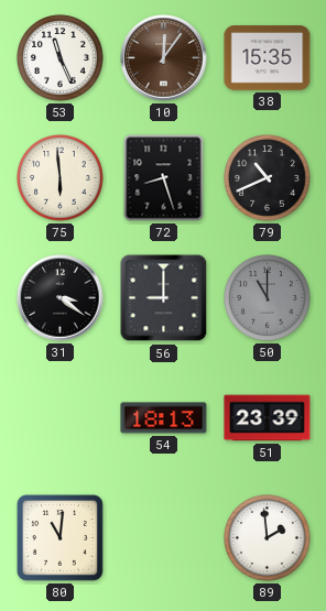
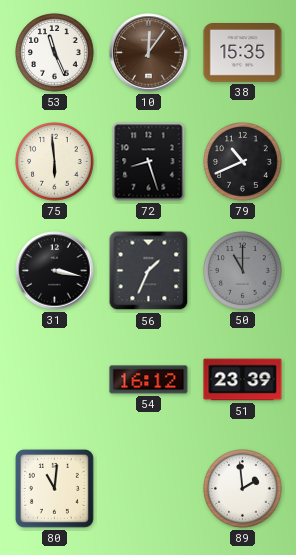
31: 3:21 -> 3:17 (55, 271)
56: 9:00 -> 1:34 (149, 271)
54: 18:13 -> 16:12 (149, 380)
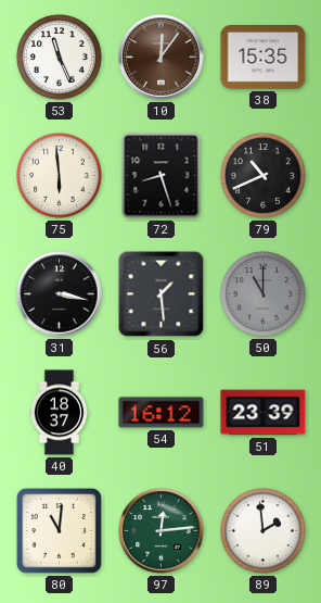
56: 1:34 -> 1:29 (162, 294)
40: none -> 18:37 (59, 413)
97: none -> 12:14 (162, 531)
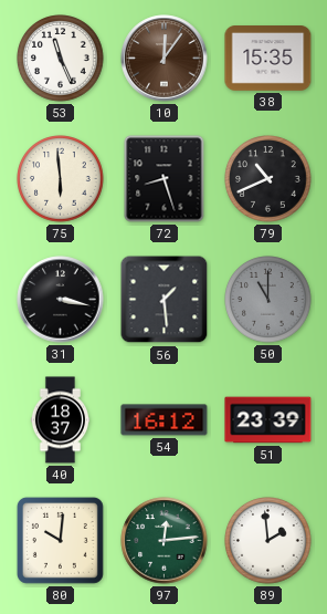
80: 11:01 -> 10:01 (60, 540)
